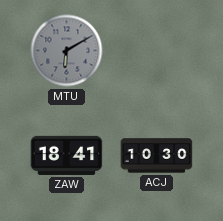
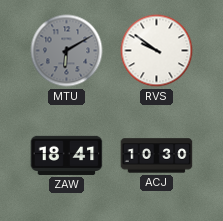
RVS: none -> 9:51 (157, 51)
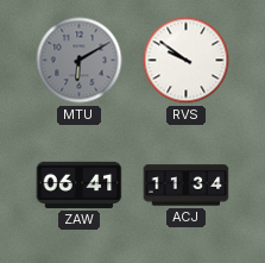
ZAW: 18:41 -> 06:41 (80, 184)
ACJ: 10:30 -> 11:34 (187, 186)
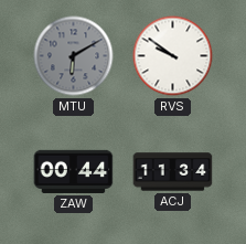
ZAW: 06:41 -> 00:44 (74, 171)
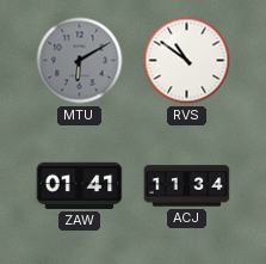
RVS: 9:51 -> 10:51 (187, 61)
ZAW: 00:44 -> 01:41 (80, 185)
